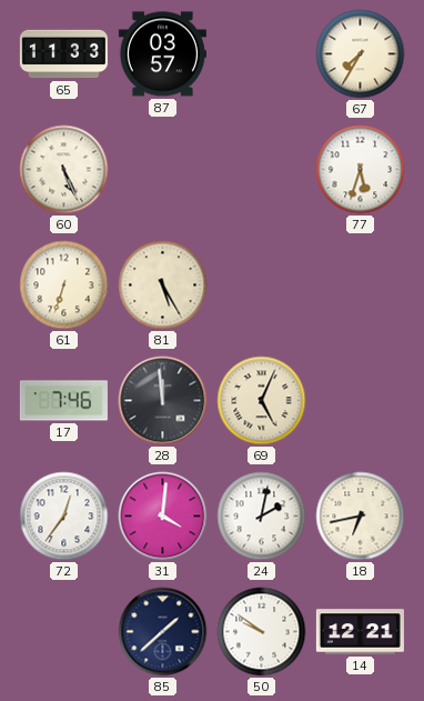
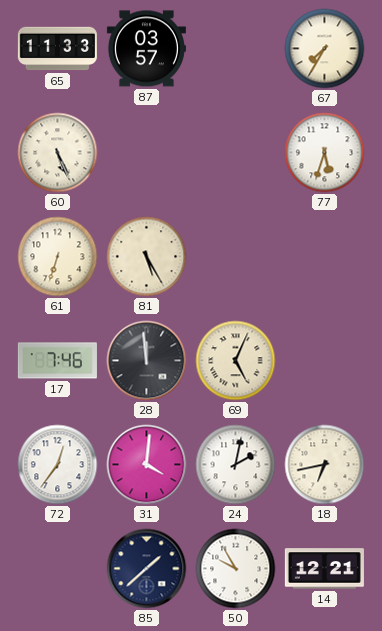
50: 9:51 -> 9:55 (236, 569)
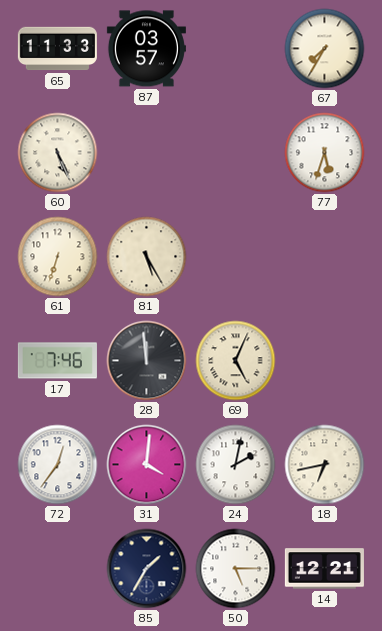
85: 1:38 -> 1:35 (147, 569)
50: 9:55 -> 5:15 (236, 569)
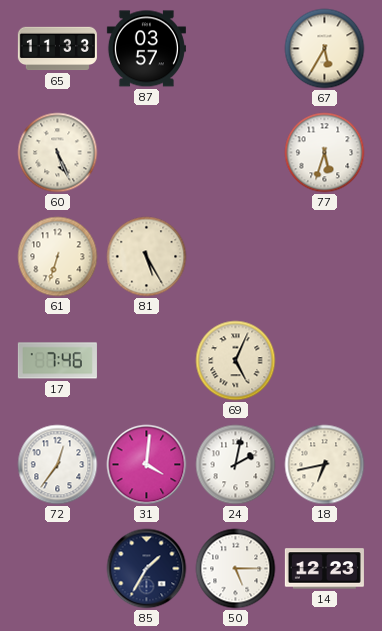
67: 7:35 -> 5:35 (325, 49)
28: 11:59 -> none (147, 361)
14: 12:21 -> 12:23 (324, 569)
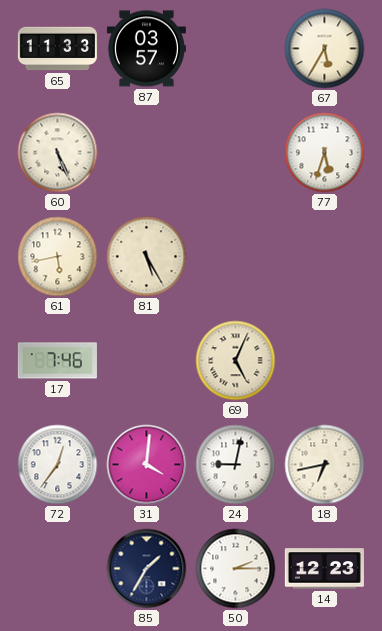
61: 6:33 -> 5:43 (58, 257)
24: 2:02 -> 9:02 (236, 465)
50: 5:15 -> 2:15 (236, 569)
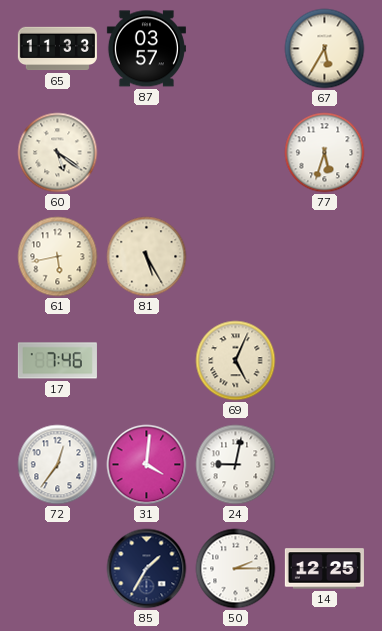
60: 5:26 -> 5:21 (58, 153)
18: 6:43 -> none (325, 465)
14: 12:23 -> 12:25 (324, 569)
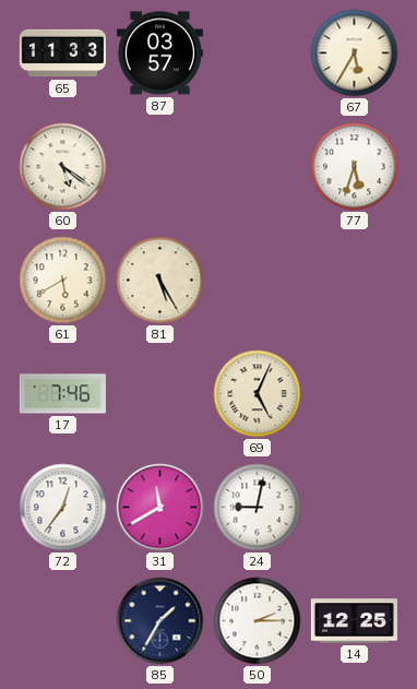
61: 5:43 -> 5:40 (63, 281)
31: 4:01 -> 11:40 (160, 508)
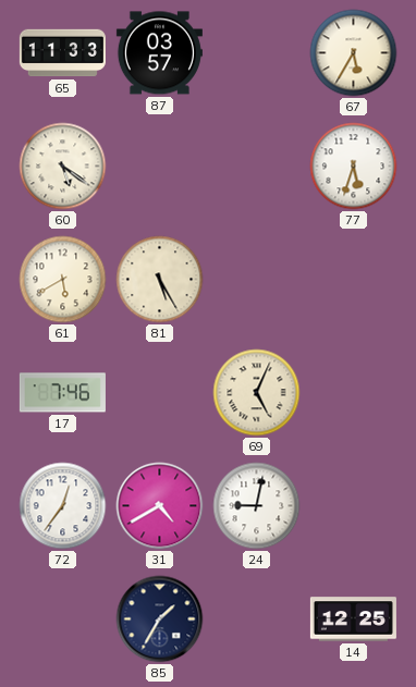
31: 11:40 -> 4:40 (160, 506)
50: 2:15 -> none (258, 621)
